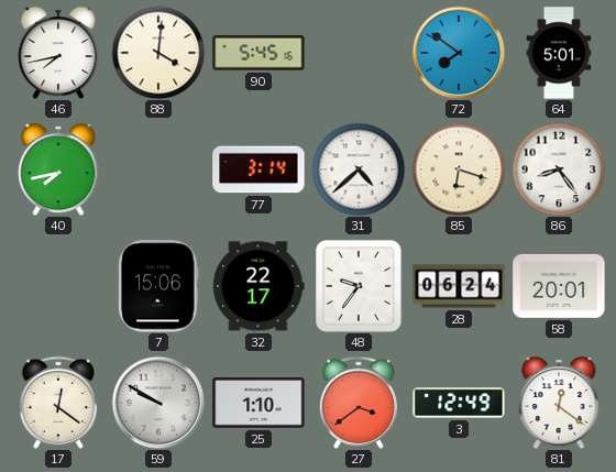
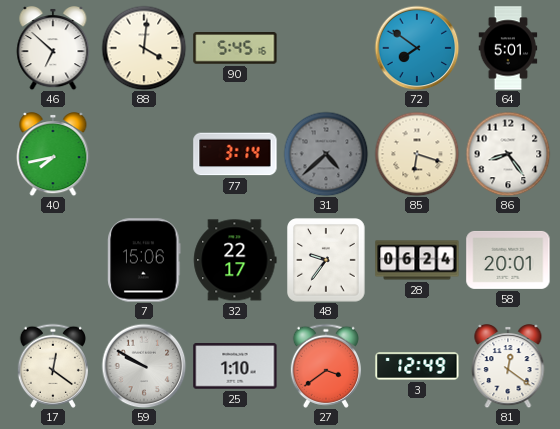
46: 7:43 -> 6:52 (53, 49)
31 dial: white -> grey (326, 154)
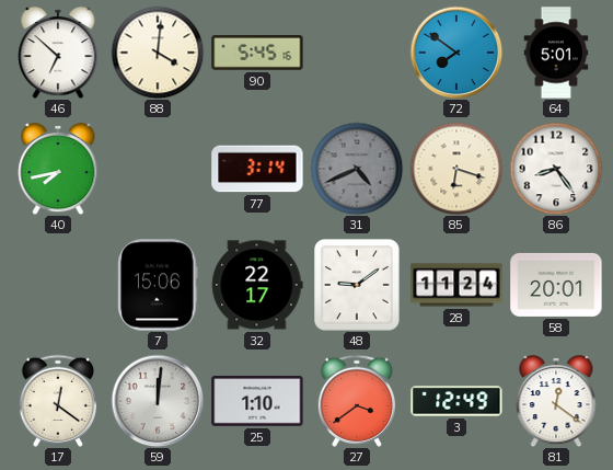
31: 4:38 -> 4:41 (357, 169)
48: 9:36 -> 9:09 (357, 285)
28: 06:24 -> 11:24 (456, 285)
59: 9:50 -> 12:01 (158, 401)
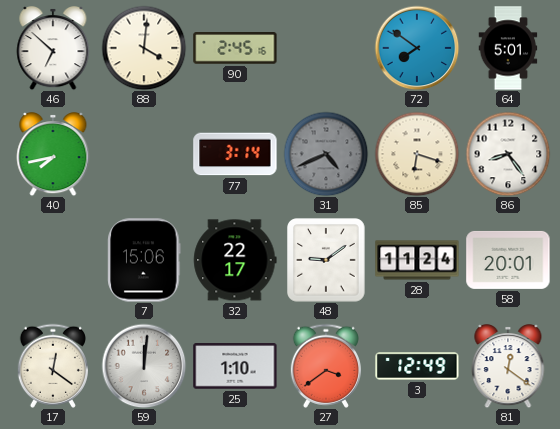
90: 5:45 -> 2:45 (235, 48)
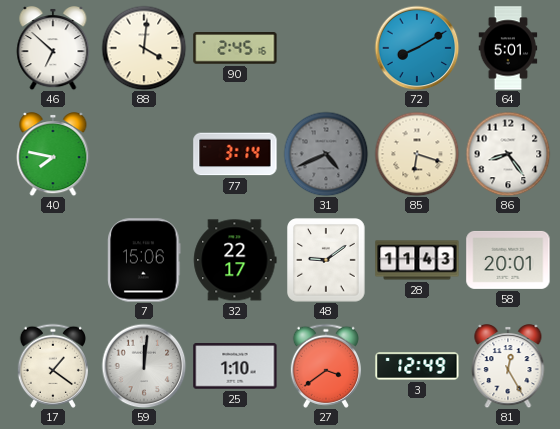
72: 7:51 -> 8:10 (417, 48)
40: 7:43 -> 7:47 (53, 155)
28: 11:24 -> 11:43 (417, 260)
17: 12:21 -> 1:21 (53, 366)
81: 12:21 -> 12:25 (508, 367)
